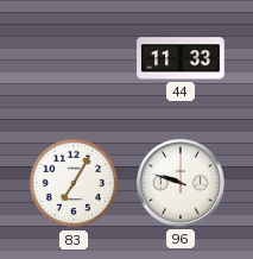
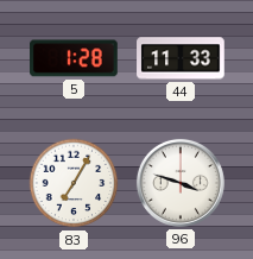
5: none -> 1:28 (74, 58)
96: 9:48 -> 3:48 (181, 183)
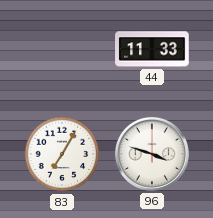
5: 1:28 -> none (74, 58)
